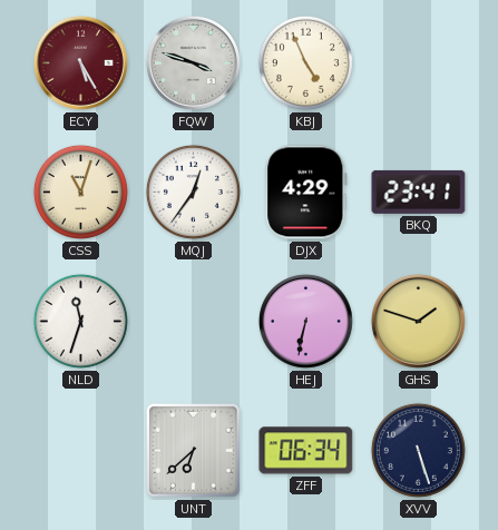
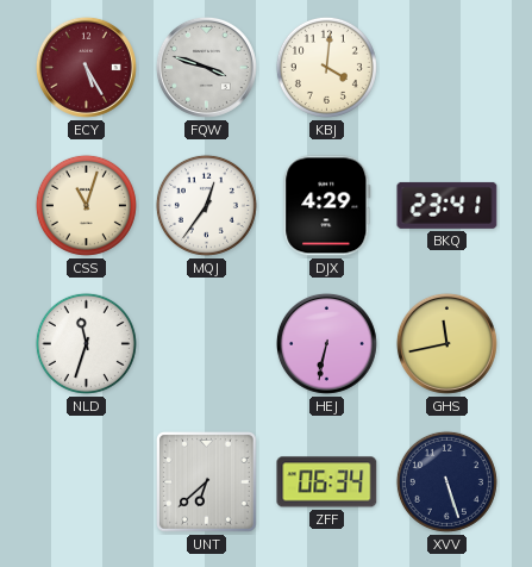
KBJ: 4:56 -> 4:01 (326, 67)
GHS: 1:48 -> 11:43 (446, 343)
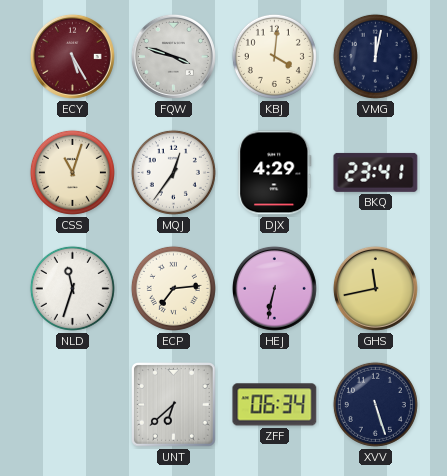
VMG: none -> 12:02 (375, 56)
ECP: none -> 7:14 (173, 288)
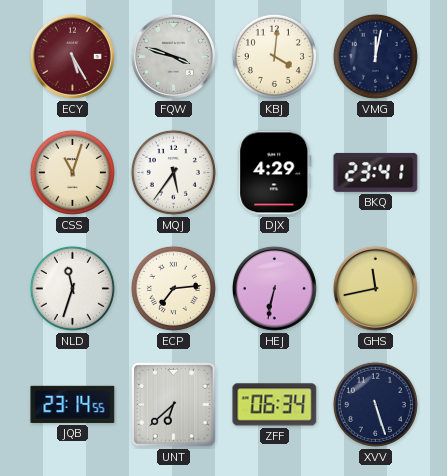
MQJ: 12:36 -> 5:36 (173, 172)
JQB: none -> 23:14 (73, 404)
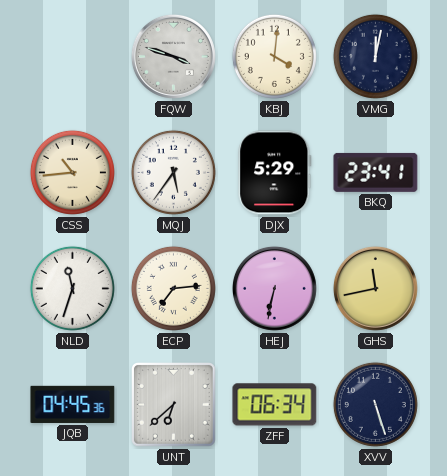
ECY: 5:25 -> none (72, 56)
CSS: 11:03 -> 10:44 (72, 172)
DJX: 4:29 -> 5:29 (275, 173)
JQB: 23:14 -> 04:45 (73, 404)
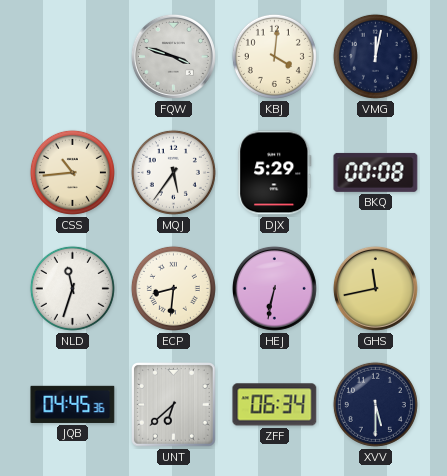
BKQ: 23:41 -> 00:08 (376, 172)
ECP: 7:14 -> 8:31 (173, 288)
XVV: 5:27 -> 5:30 (375, 404)
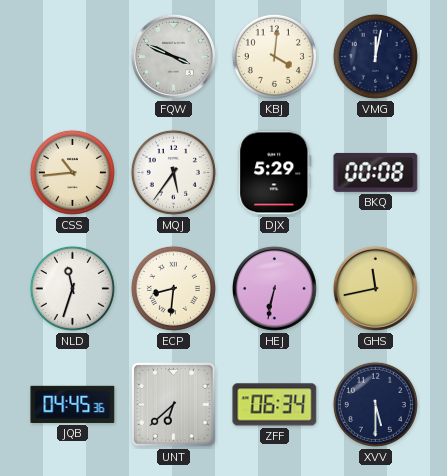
FQW: 3:48 -> 3:49 (173, 56)
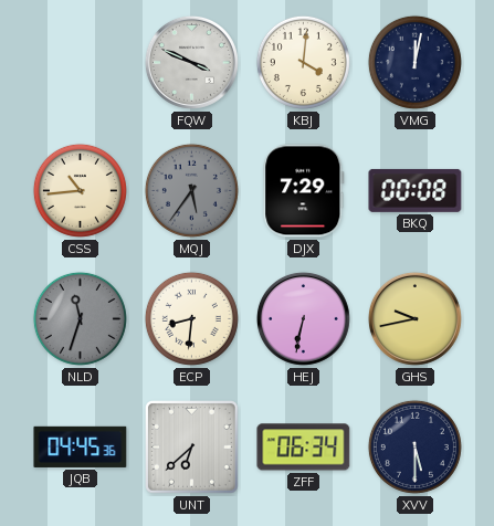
MQJ dial: white -> grey (191, 190)
DJX: 5:29 -> 7:29 (304, 191)
NLD dial: white -> grey (80, 318)
GHS: 11:43 -> 9:43 (414, 318)
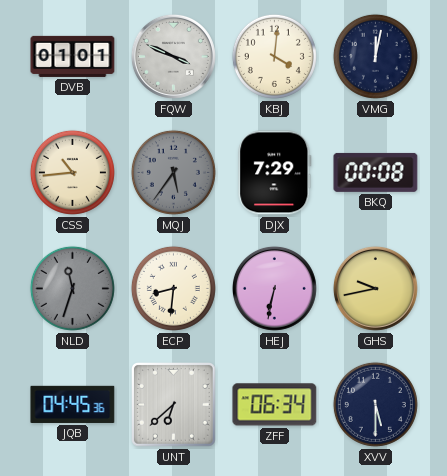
DVB: none -> 01:01 (73, 56)
